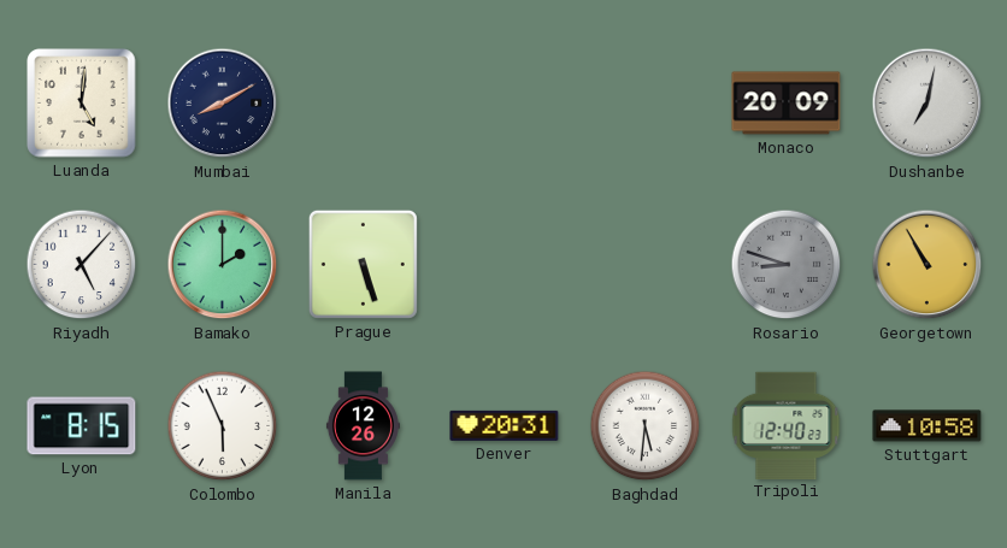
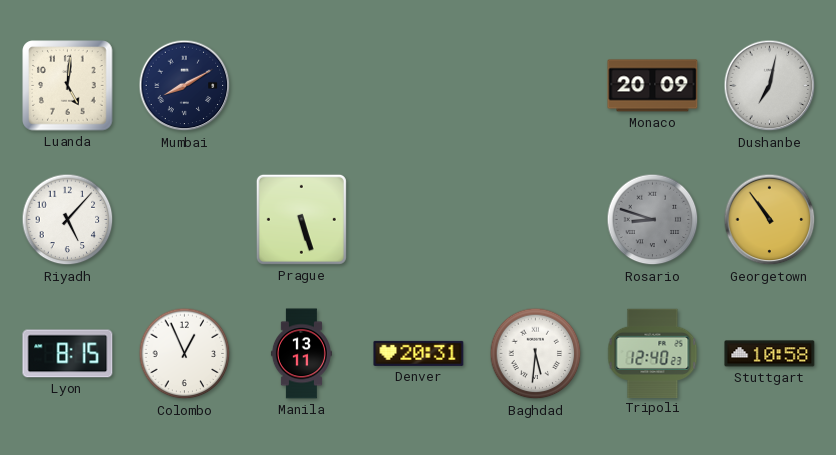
Bamako: 2:00 -> none (223, 265)
Georgetown: 10:55 -> 10:54 (770, 220)
Colombo: 5:56 -> 12:56 (185, 354)
Manila: 12:26 -> 13:11 (301, 354)
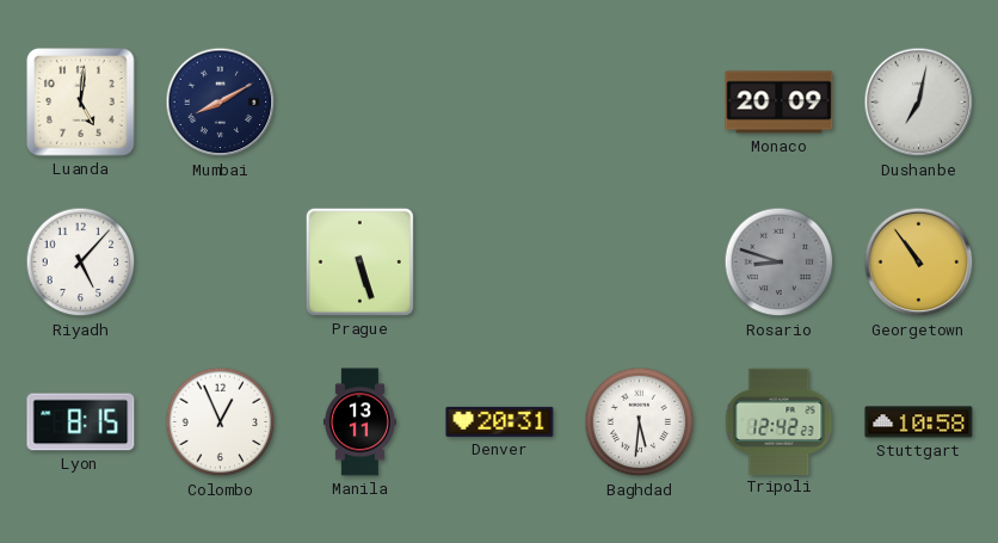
Tripoli: 12:40 -> 12:42 (780, 421)
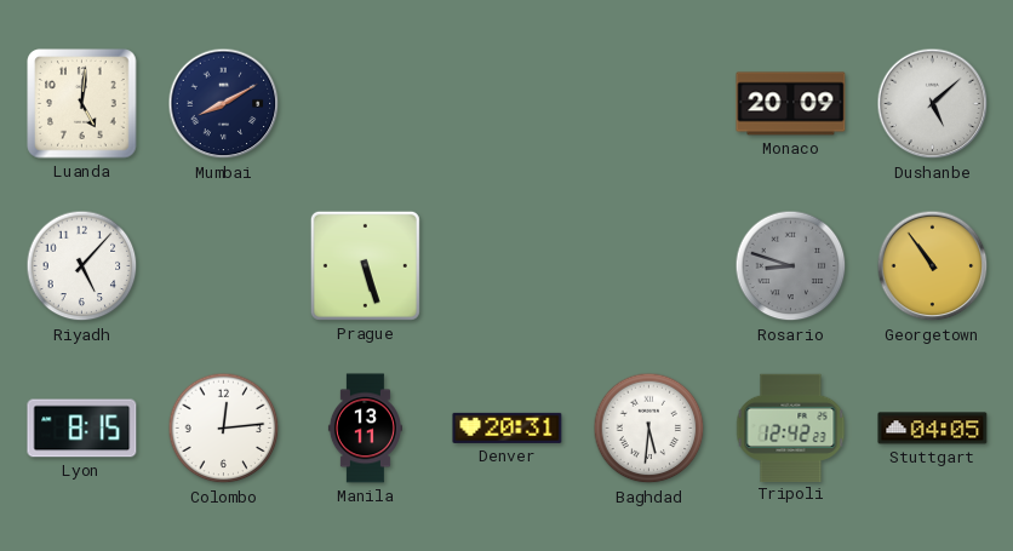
Dushanbe: 7:02 -> 5:08 (933, 104)
Colombo: 12:56 -> 12:14 (224, 429)
Stuttgart: 10:58 -> 04:05 (933, 429)
